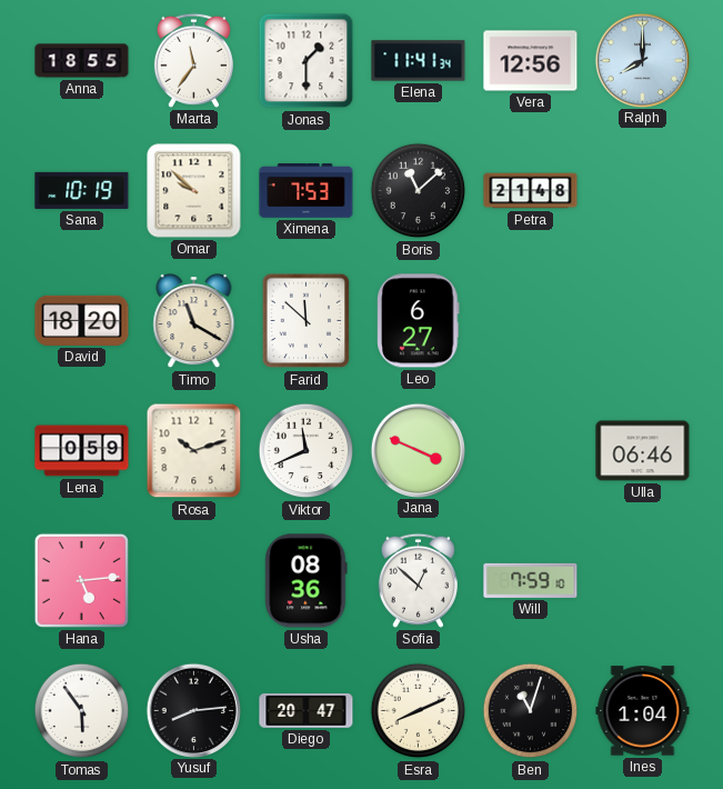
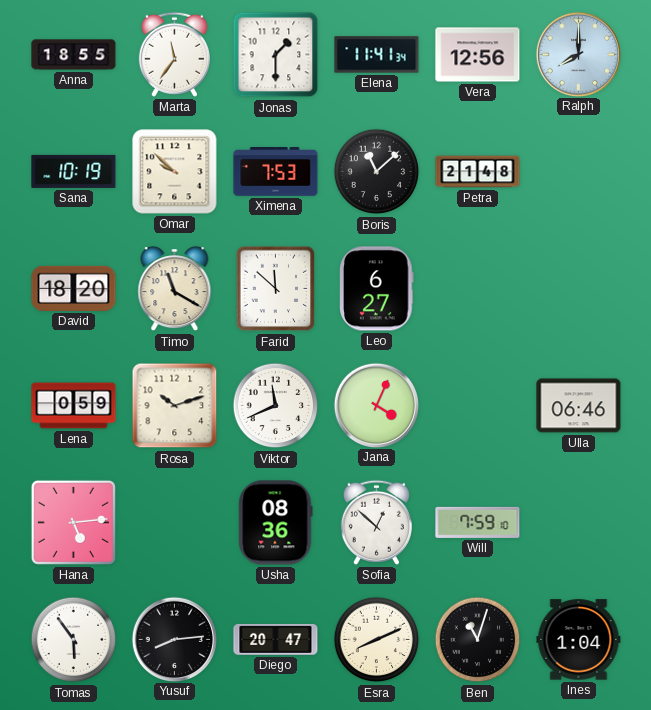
Jana: 3:49 -> 4:04 (376, 405)
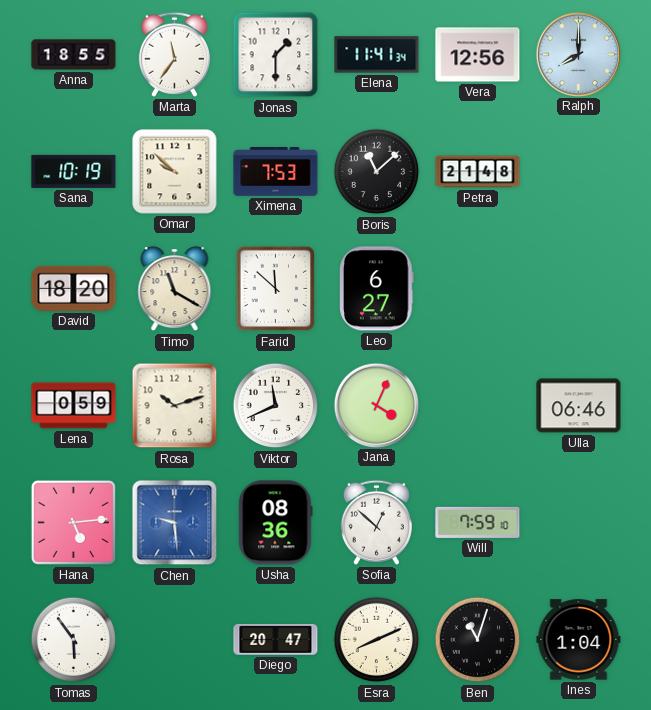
Chen: none -> 9:29 (175, 523)
Yusuf: 8:14 -> none (174, 639)
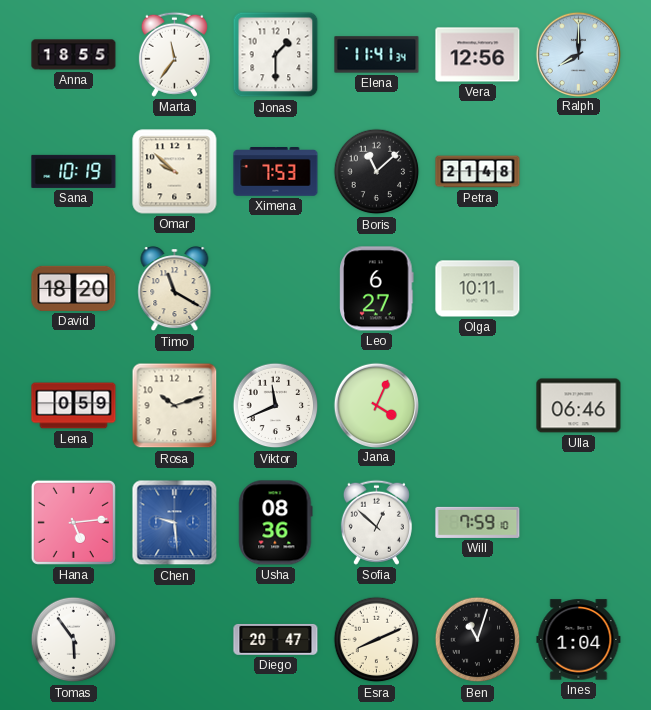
Farid: 11:52 -> none (276, 289)
Olga: none -> 10:11 (478, 289)
